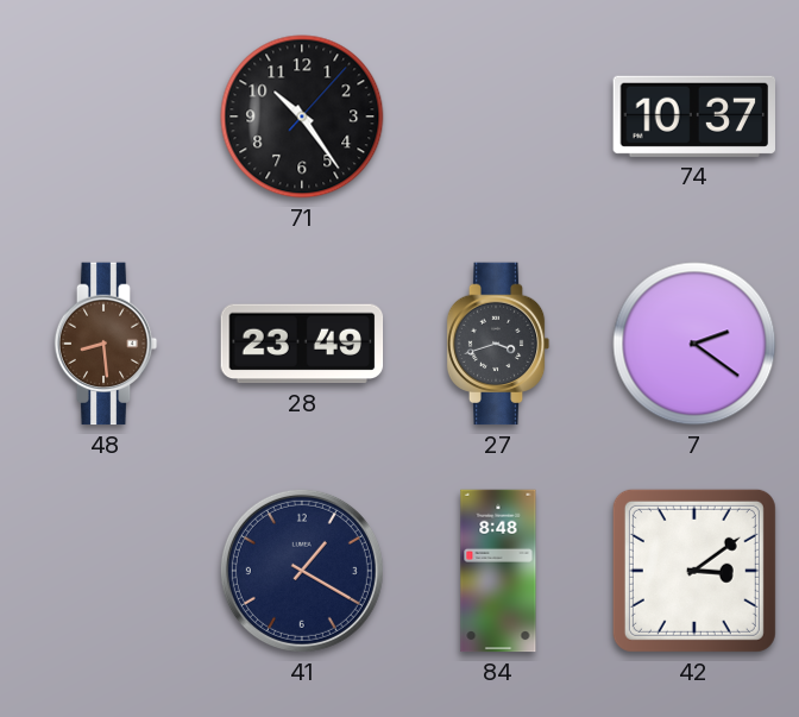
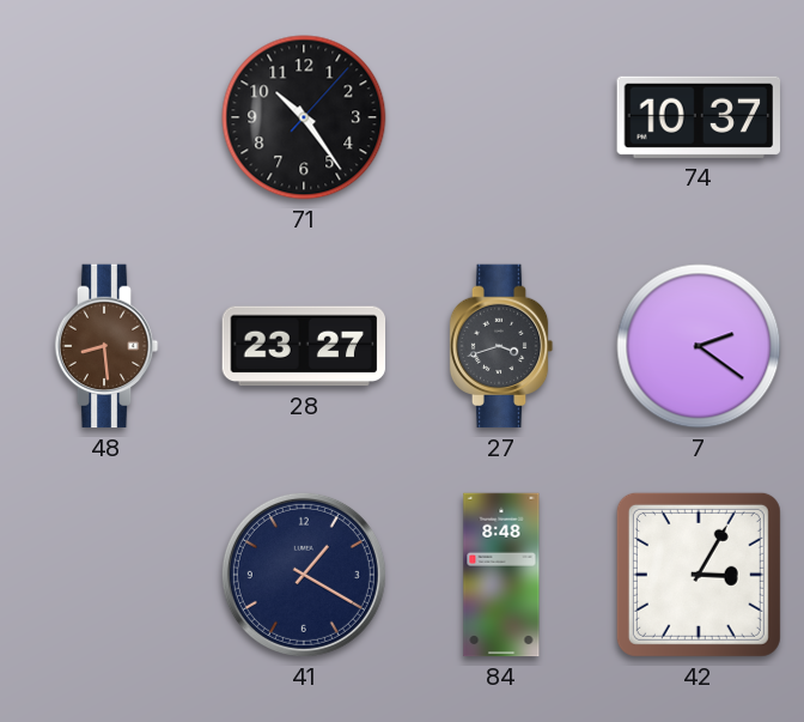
28: 23:49 -> 23:27 (304, 346)
42: 3:09 -> 3:05 (699, 575)
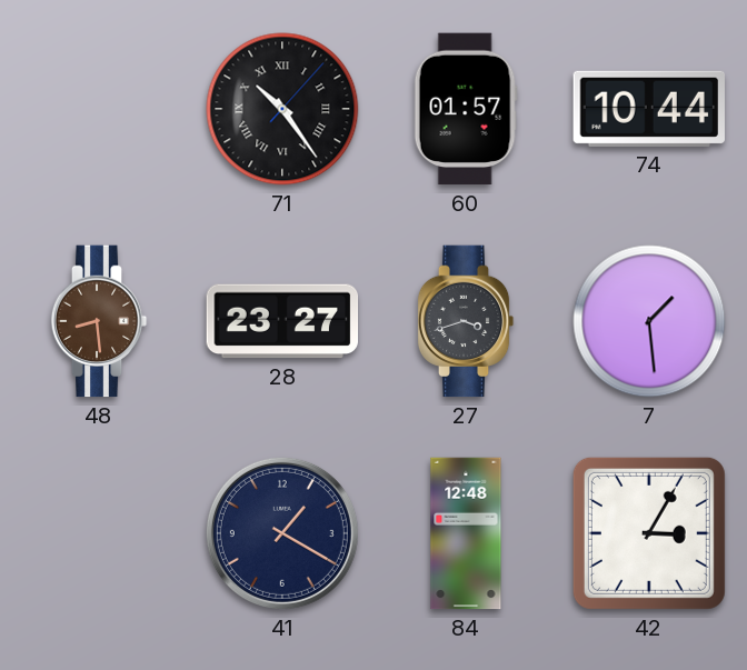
71 numerals: Arabic -> Roman (282, 109)
60: none -> 01:57 (466, 109)
74: 10:37 -> 10:44 (649, 109)
7: 2:21 -> 1:29 (649, 321)
84: 8:48 -> 12:48 (466, 533)
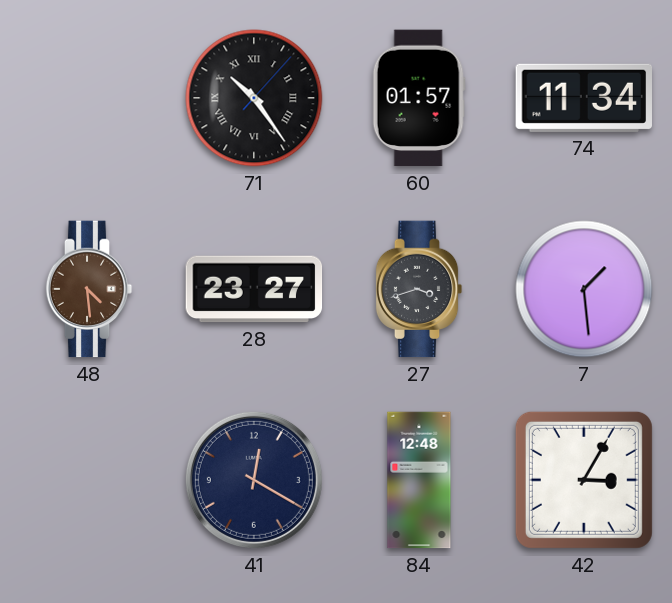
74: 10:44 -> 11:34 (584, 98)
48: 8:29 -> 4:29 (89, 289)
41: 1:20 -> 12:20 (254, 480)
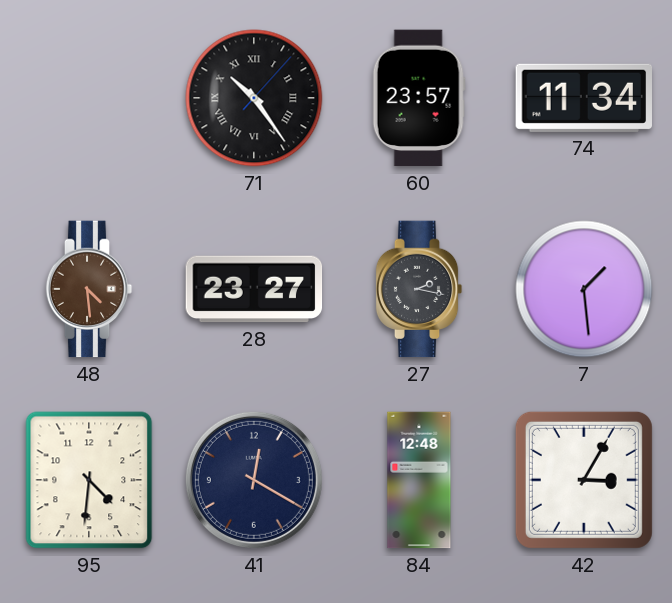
60: 01:57 -> 23:57 (419, 98)
27: 3:42 -> 2:17 (419, 289)
95: none -> 4:31 (89, 480)
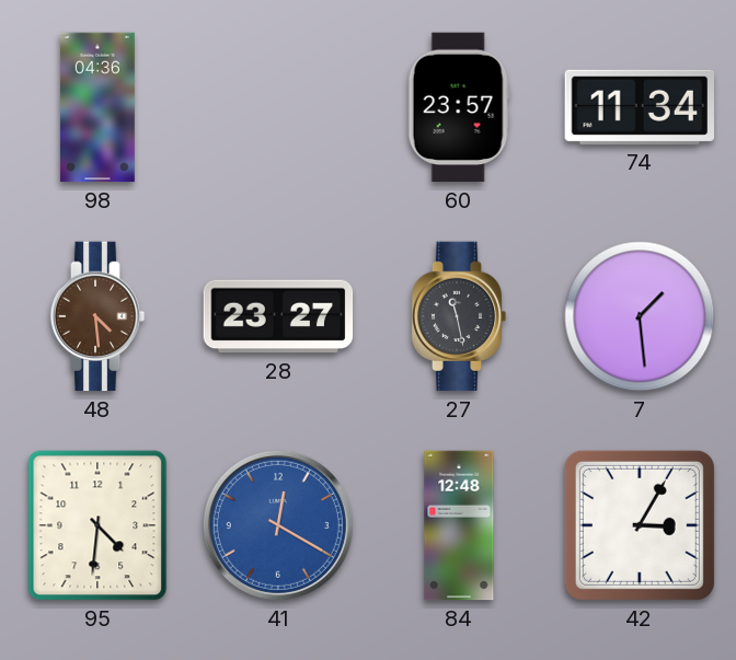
98: none -> 04:36 (97, 107)
71: 10:24 -> none (254, 98)
27: 2:17 -> 11:28 (459, 316)
41 dial: navy -> blue (278, 525)
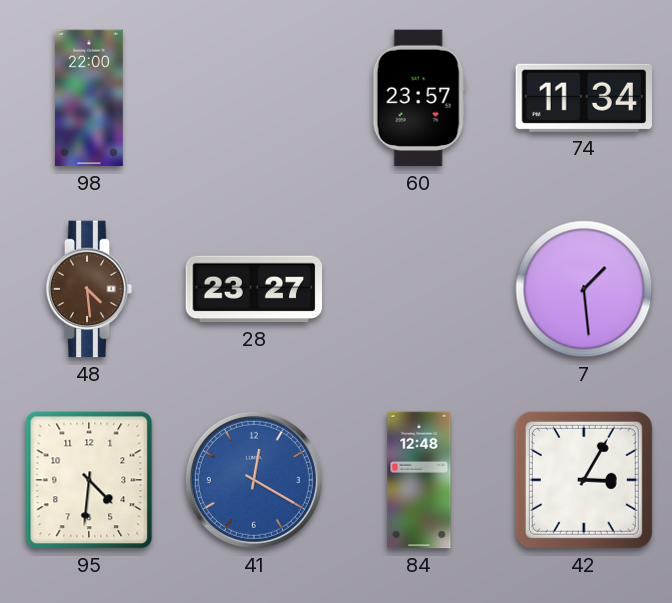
98: 04:36 -> 22:00 (89, 98)
27: 11:28 -> none (459, 316)
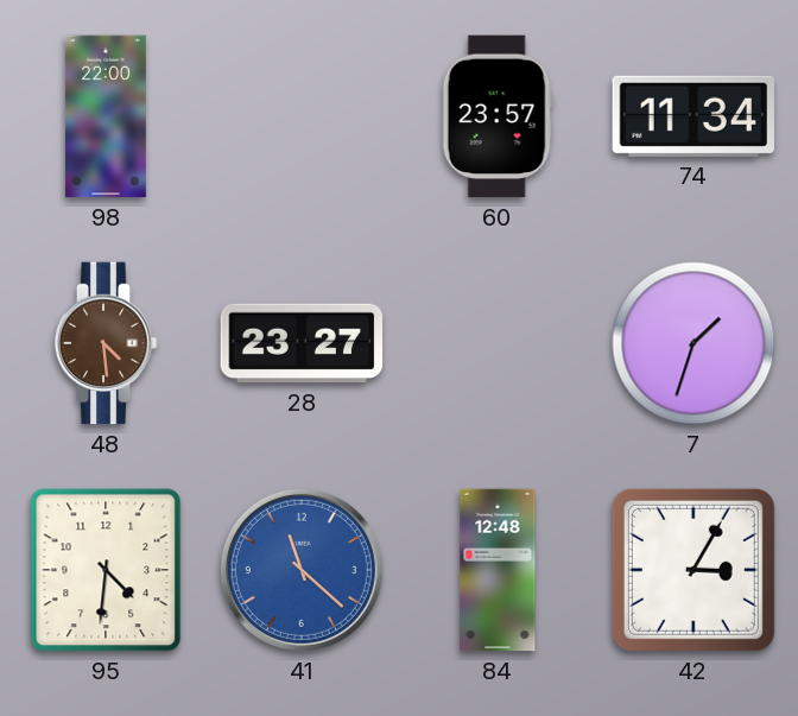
7: 1:29 -> 1:33 (693, 343)
41: 12:20 -> 11:22 (302, 570)
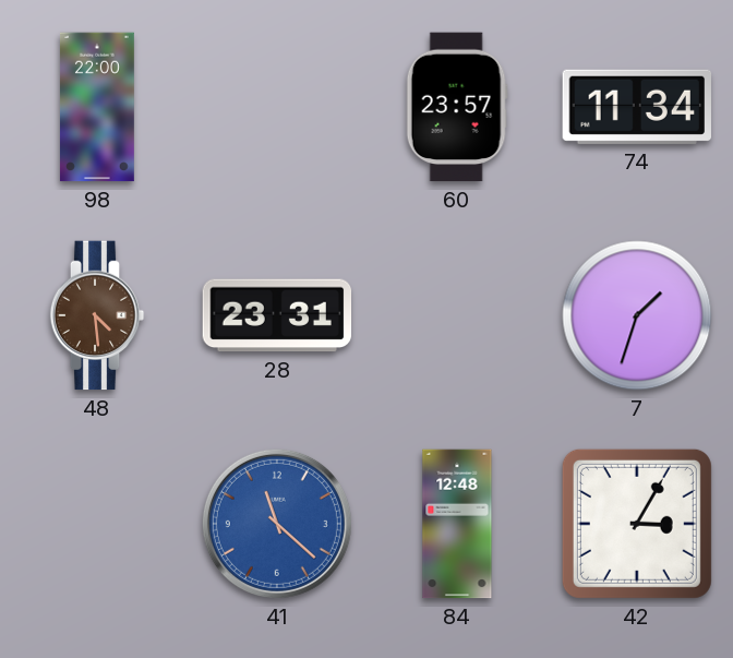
28: 23:27 -> 23:31 (277, 315)
95: 4:31 -> none (106, 570)
